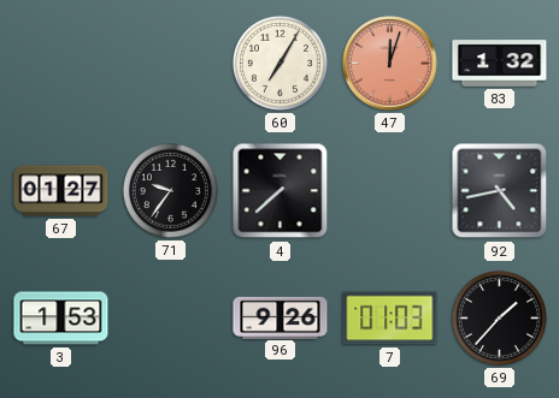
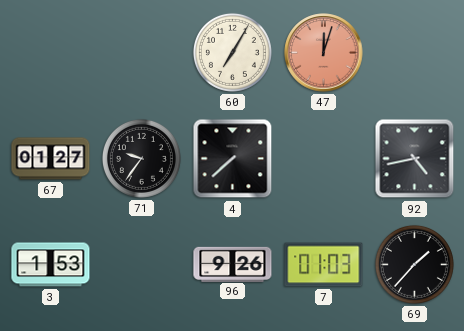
83: 1:32 -> none (500, 64)
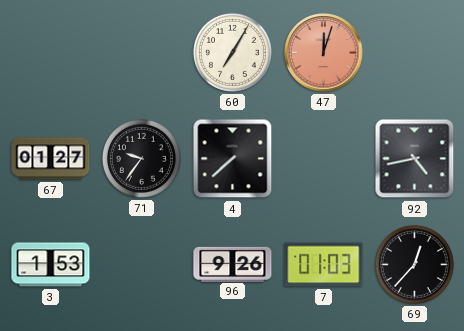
69: 1:37 -> 12:37 (414, 264)
